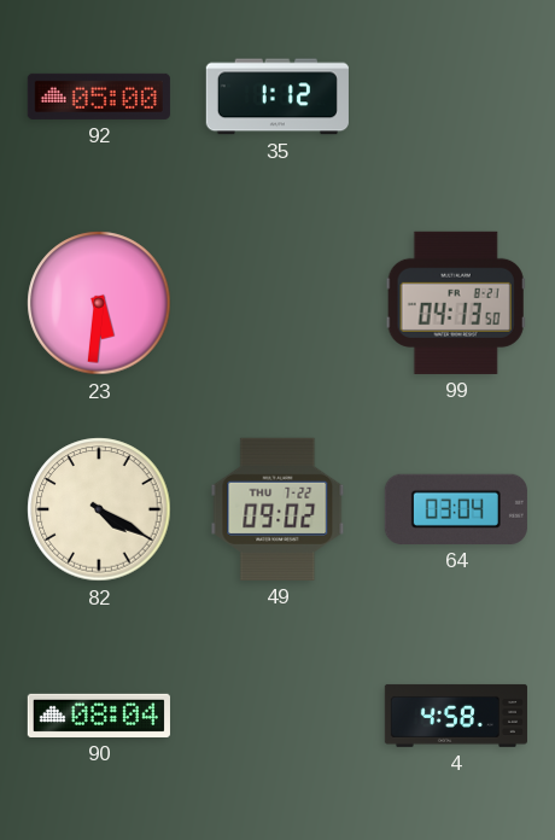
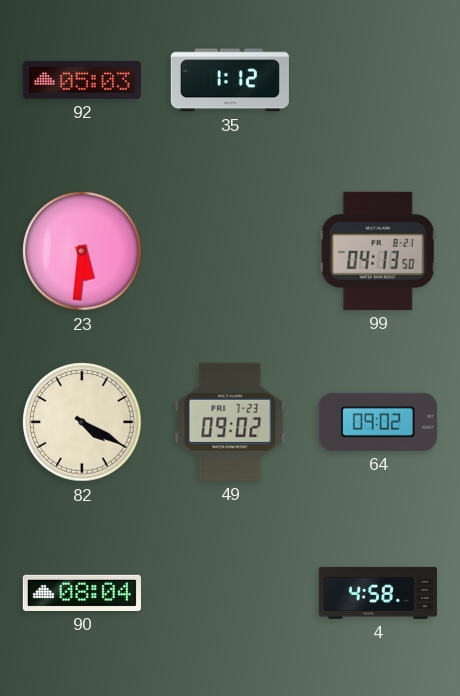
92: 05:00 -> 05:03 (82, 80)
49 date: THU 7-22 -> FRI 7-23 (230, 422)
64: 03:04 -> 09:02 (378, 422)
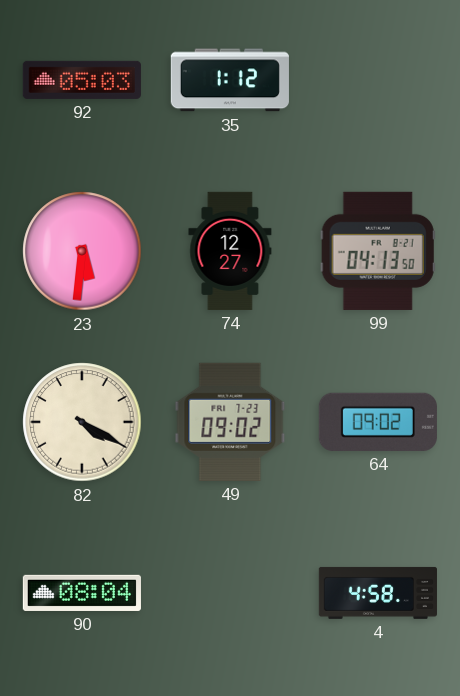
74: none -> 12:27 (230, 251)
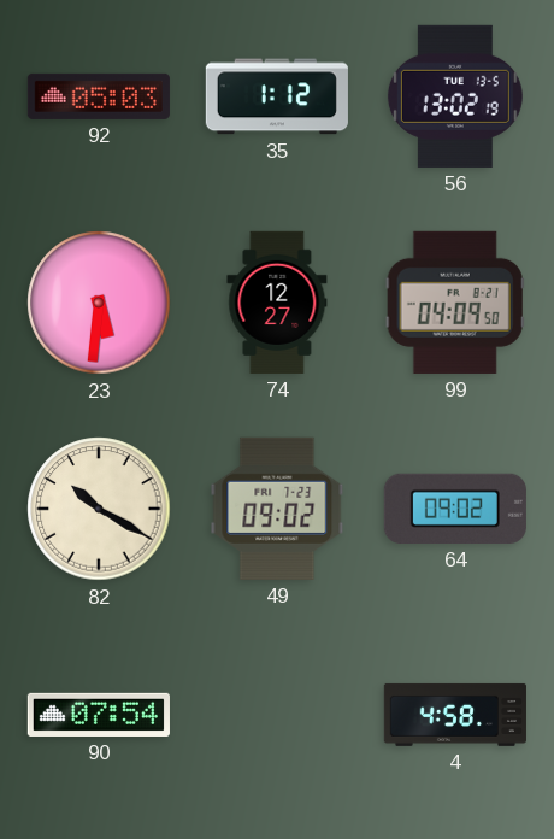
56: none -> 13:02 (455, 96)
99: 04:13 -> 04:09 (455, 303)
82: 4:20 -> 10:20 (99, 509)
90: 08:04 -> 07:54 (99, 715)
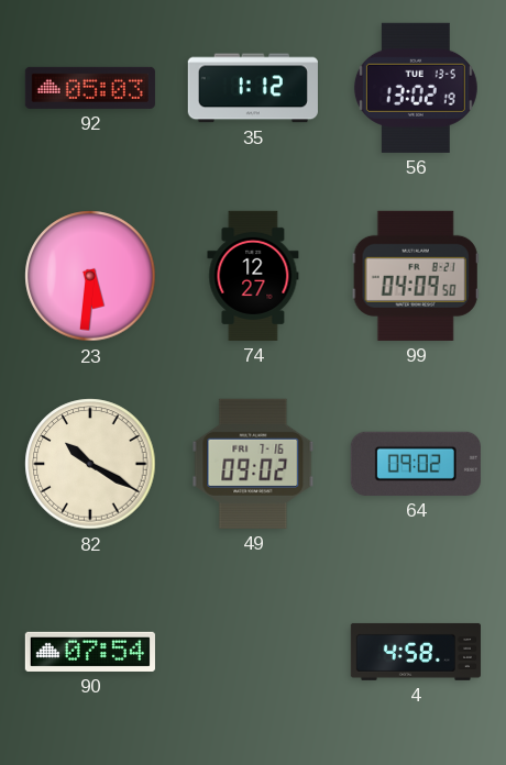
49 date: FRI 7-23 -> FRI 7-16 (253, 464)
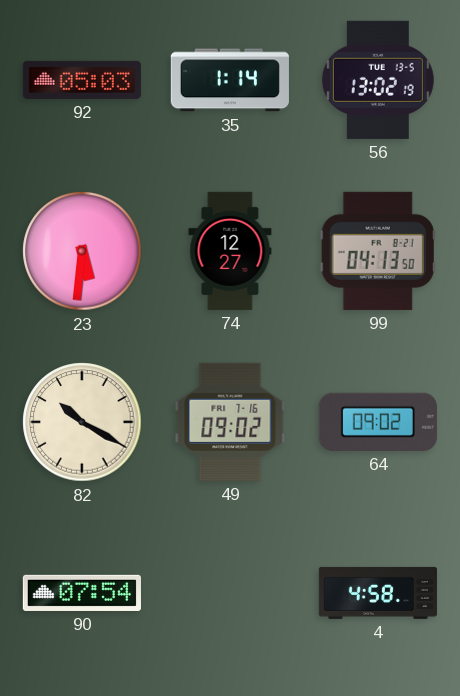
35: 1:12 -> 1:14 (230, 80)
99: 04:09 -> 04:13 (378, 251)
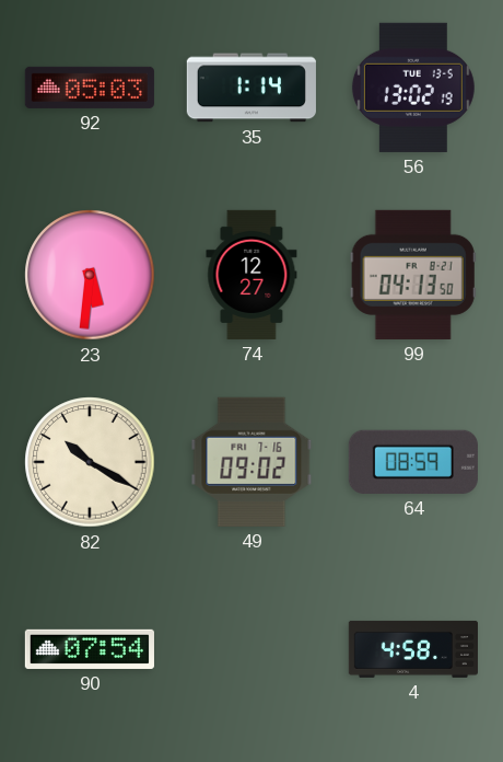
64: 09:02 -> 08:59 (413, 462)
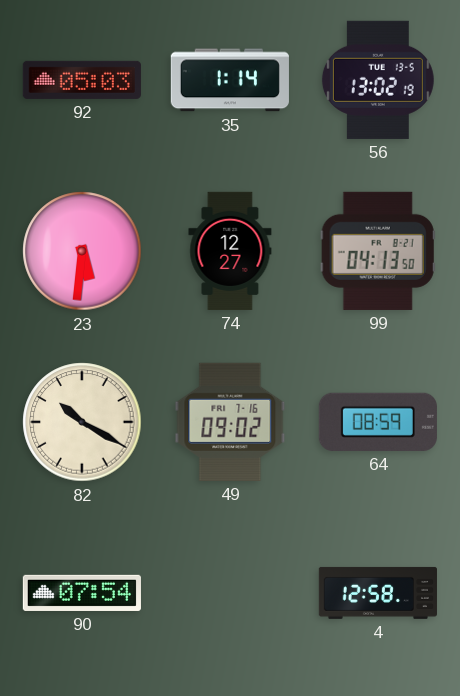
4: 4:58 -> 12:58 (378, 593)
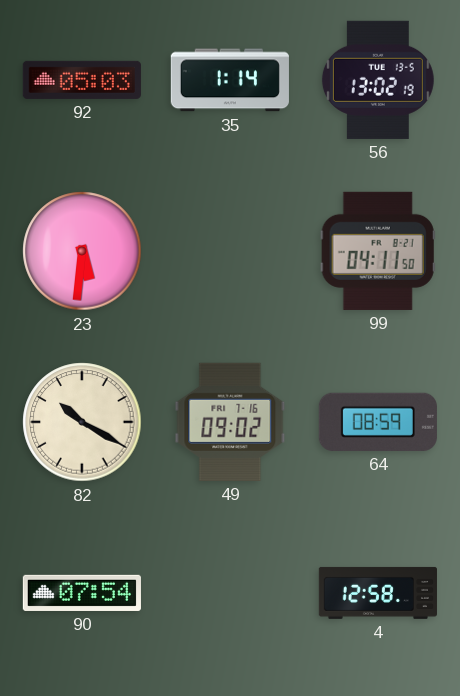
74: 12:27 -> none (230, 251)
99: 04:13 -> 04:11 (378, 251)
